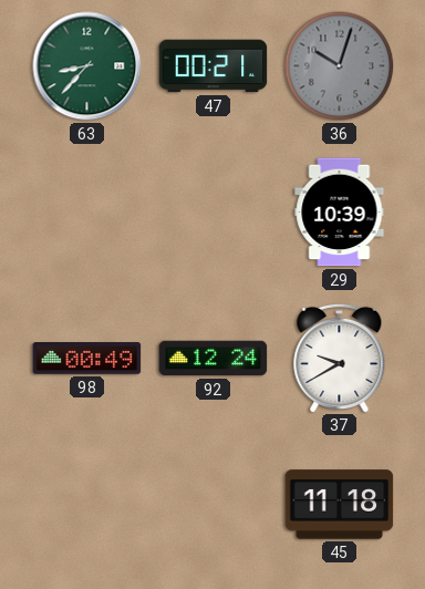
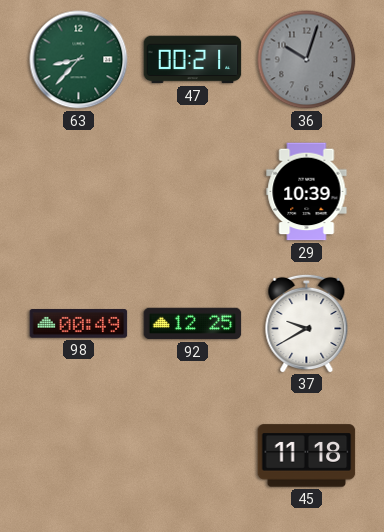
92: 12:24 -> 12:25 (193, 324)
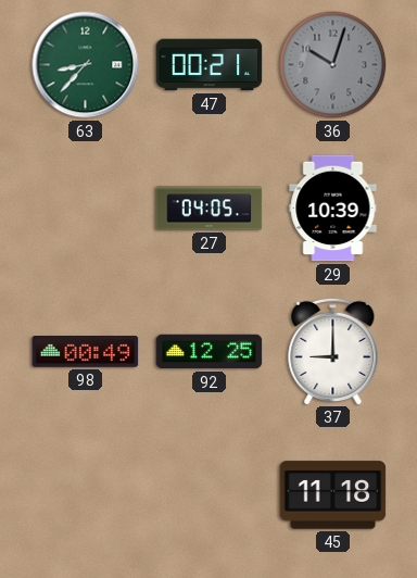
27: none -> 04:05 (210, 209)
37: 9:40 -> 9:00 (333, 351)
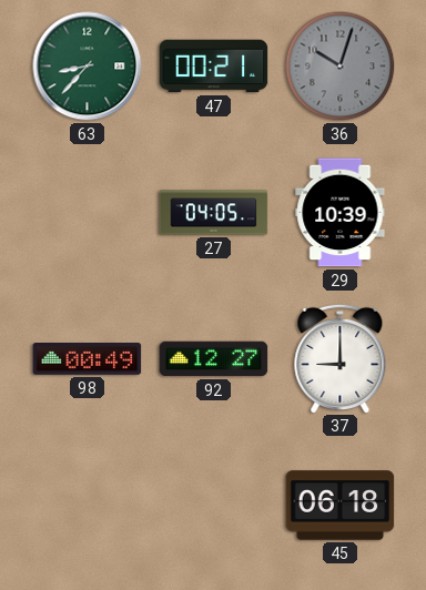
92: 12:25 -> 12:27 (214, 359)
45: 11:18 -> 06:18 (341, 506)
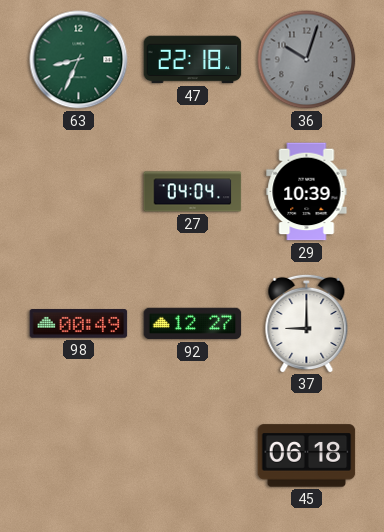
63: 8:37 -> 8:34 (79, 60)
47: 00:21 -> 22:18 (193, 60)
27: 04:05 -> 04:04 (193, 192)
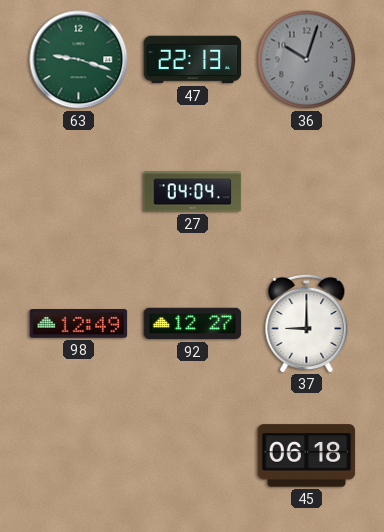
63: 8:34 -> 9:18 (79, 60)
47: 22:18 -> 22:13 (193, 60)
29: 10:39 -> none (307, 192)
98: 00:49 -> 12:49 (79, 324)
